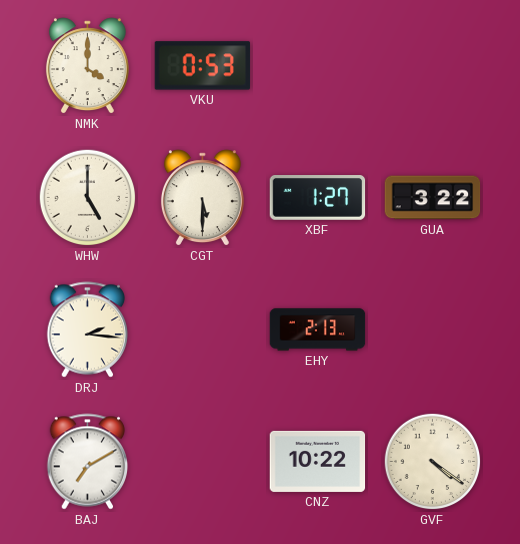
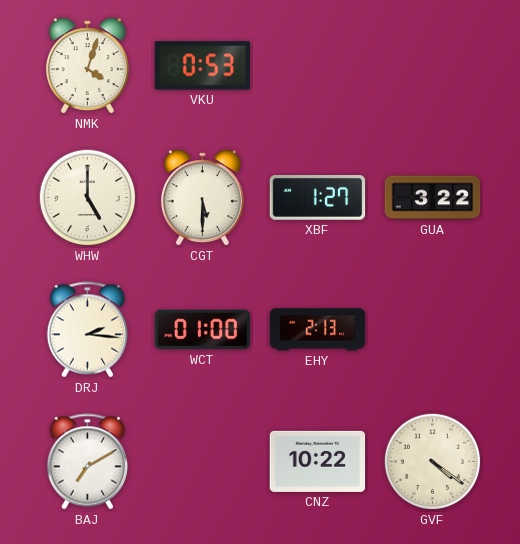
NMK: 4:00 -> 4:03 (87, 66)
WCT: none -> 01:00 (203, 330)
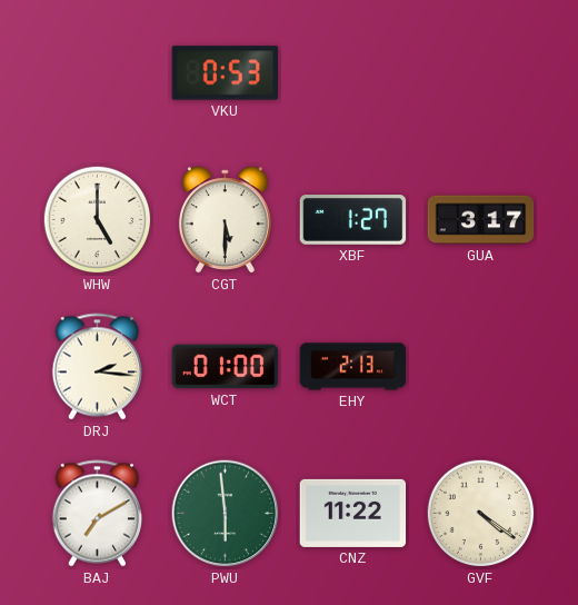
NMK: 4:03 -> none (87, 66)
GUA: 3:22 -> 3:17 (481, 220)
PWU: none -> 5:59 (226, 514)
CNZ: 10:22 -> 11:22 (353, 513)
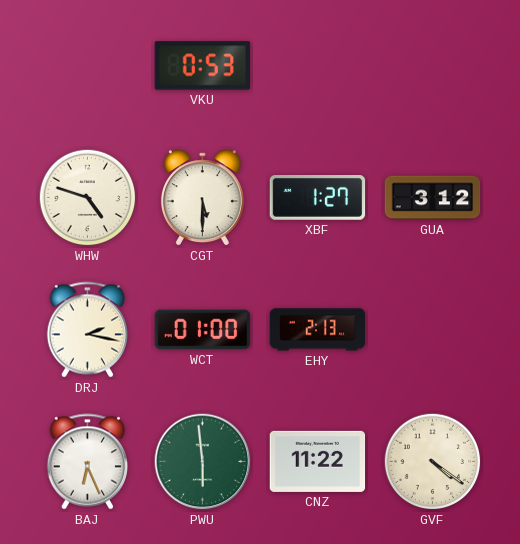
WHW: 5:00 -> 4:48 (88, 198)
GUA: 3:17 -> 3:12 (433, 198)
DRJ: 2:16 -> 2:17 (88, 330)
BAJ: 7:10 -> 6:26 (88, 462)
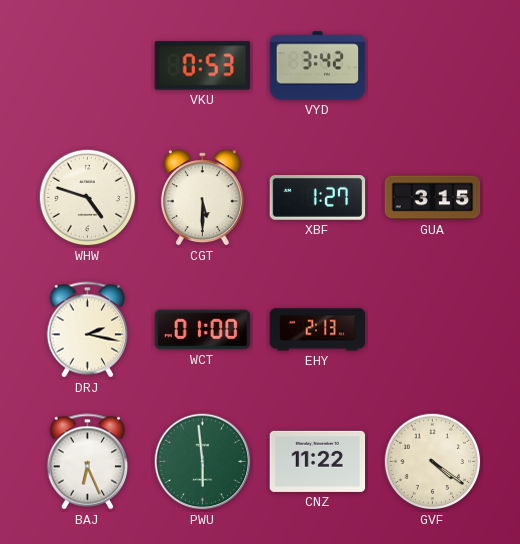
VYD: none -> 3:42 (318, 66)
GUA: 3:12 -> 3:15 (433, 198)
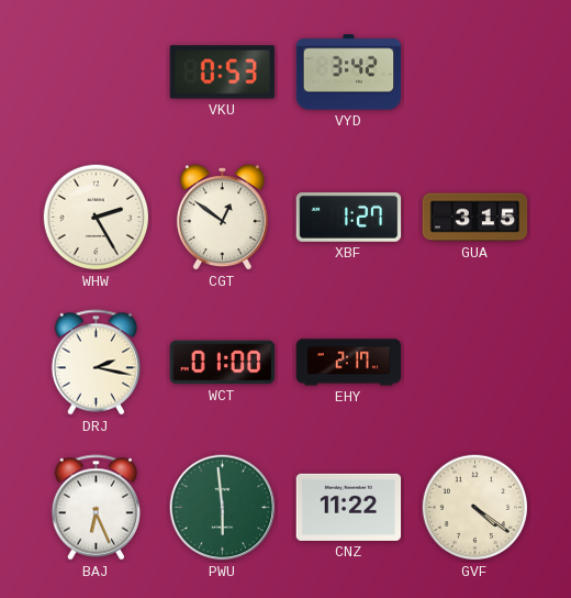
WHW: 4:48 -> 2:25 (97, 218)
CGT: 5:30 -> 12:51 (222, 218)
EHY: 2:13 -> 2:17 (349, 363)
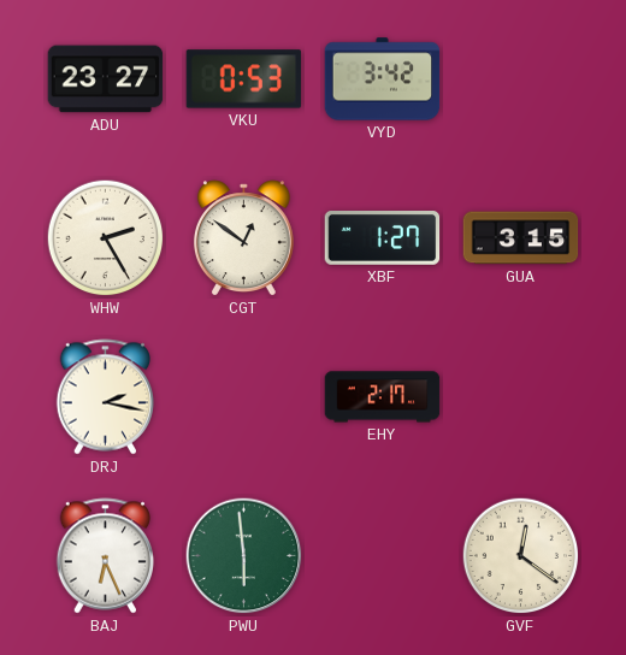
ADU: none -> 23:27 (106, 79)
WCT: 01:00 -> none (223, 363)
CNZ: 11:22 -> none (349, 507)
GVF: 4:21 -> 12:21 (521, 556)
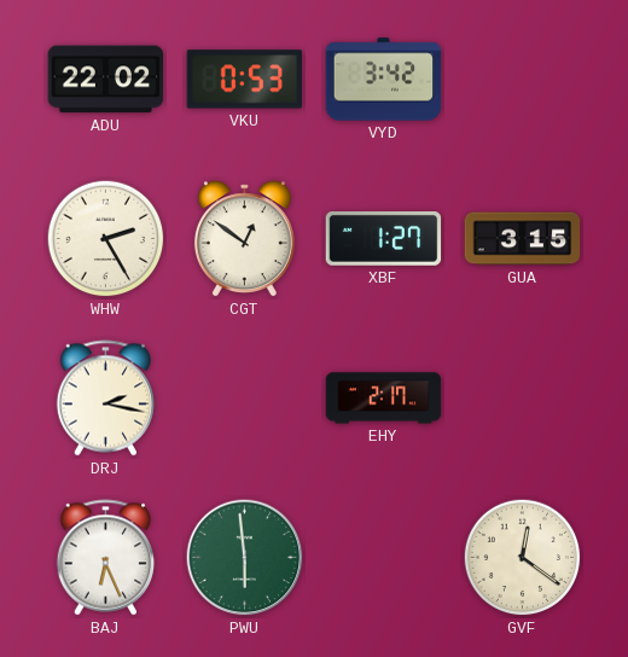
ADU: 23:27 -> 22:02 (106, 80)
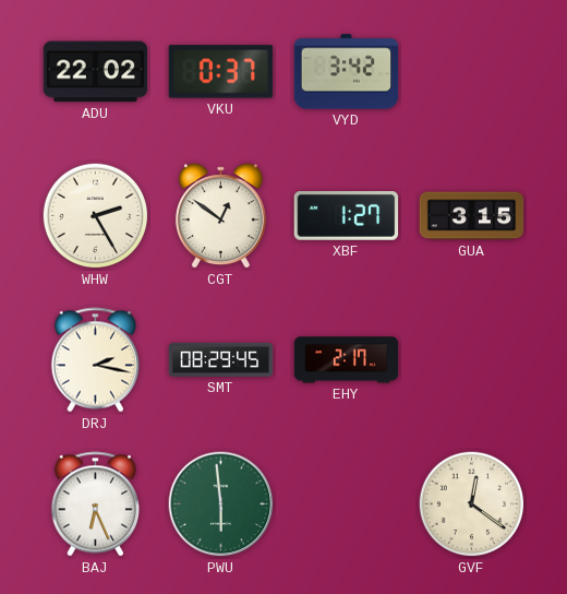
VKU: 0:53 -> 0:37 (221, 72)
SMT: none -> 08:29 (221, 359)
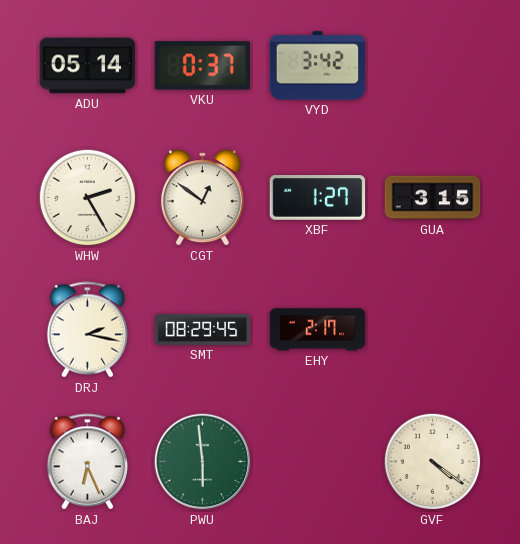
ADU: 22:02 -> 05:14 (88, 66)
GVF: 12:21 -> 4:21 (433, 462)
